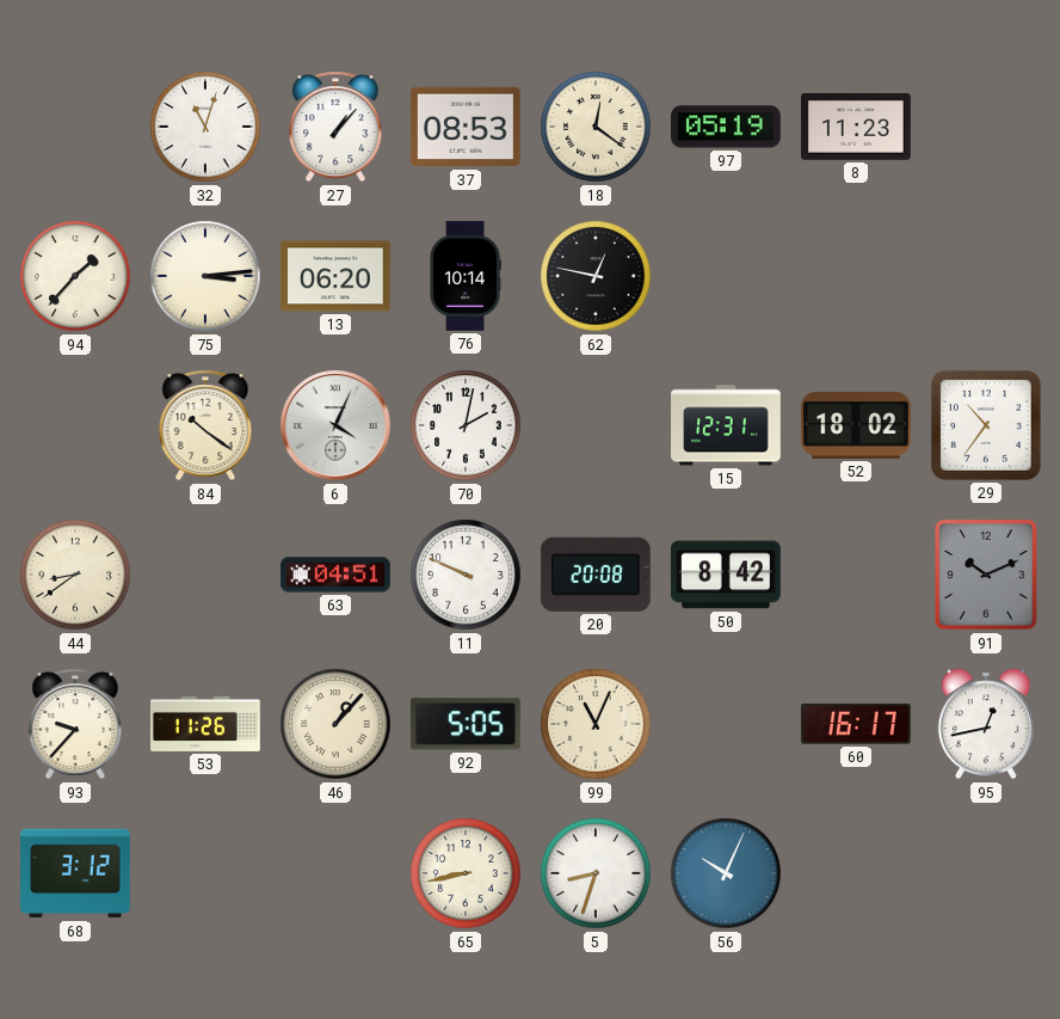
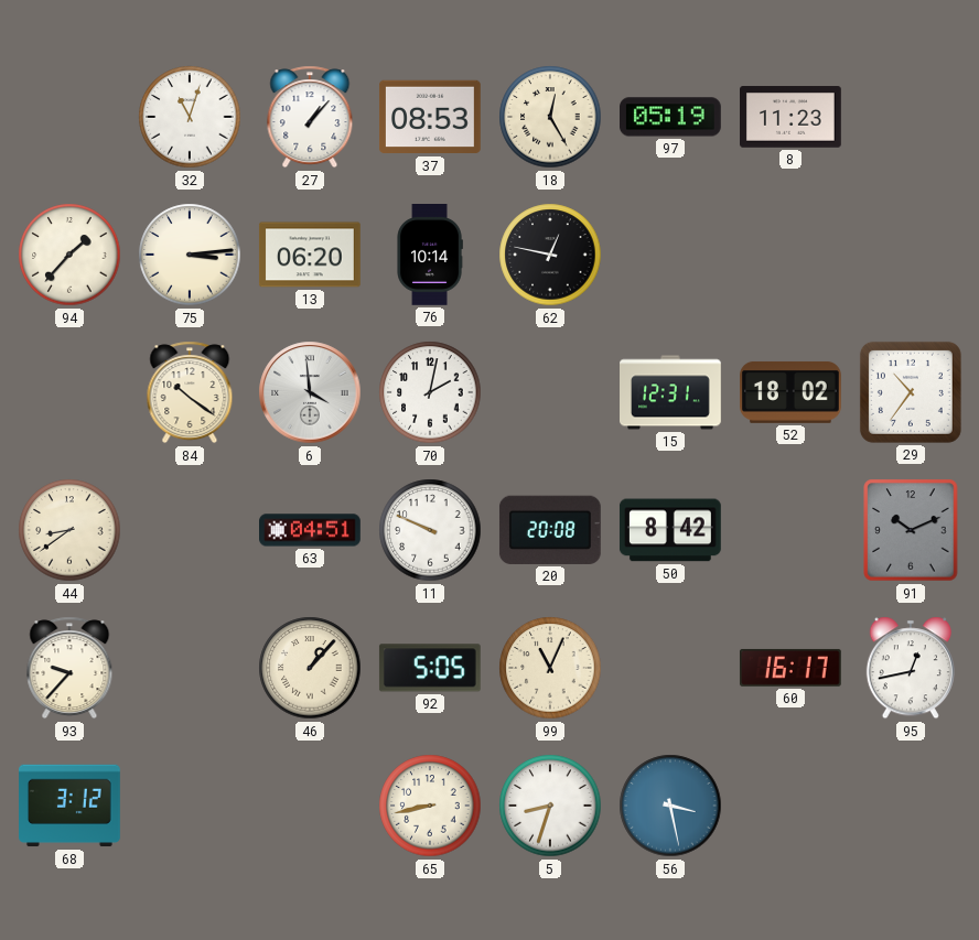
18: 12:21 -> 12:25 (550, 117)
6: 4:04 -> 3:59 (310, 392)
53: 11:26 -> none (207, 724)
56: 10:04 -> 3:28 (670, 806)
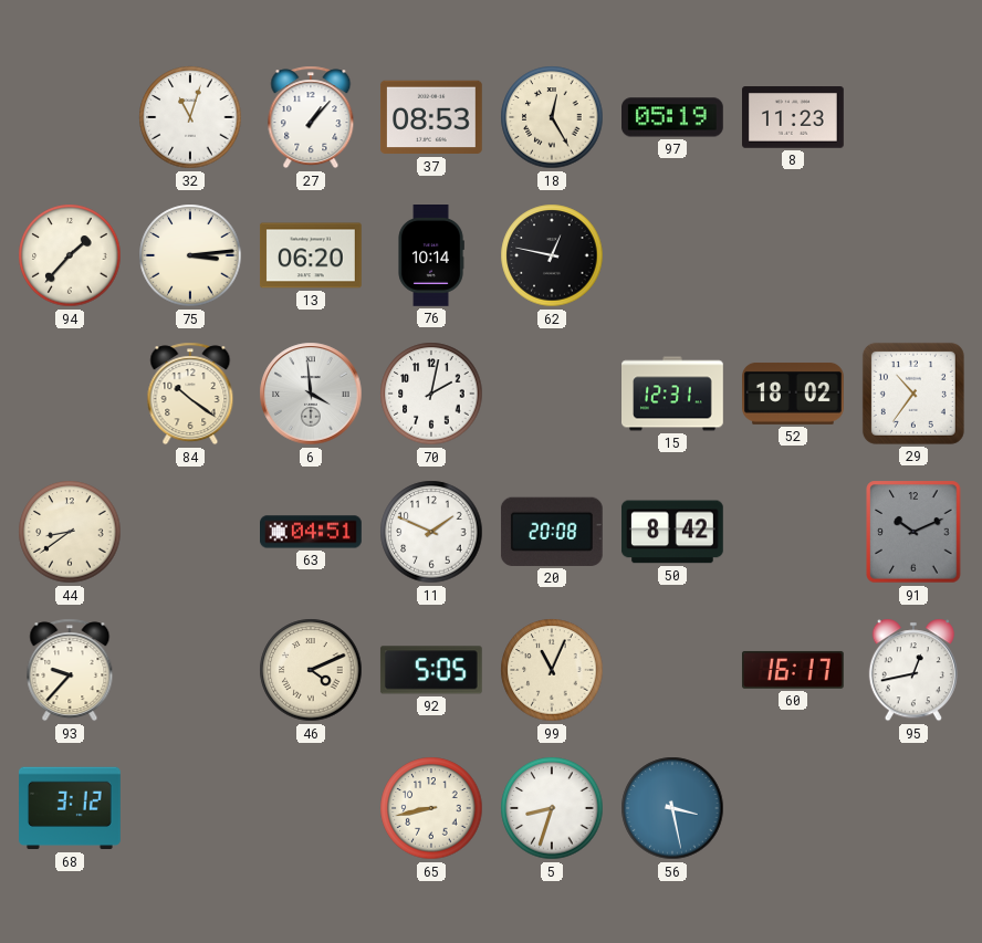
11: 9:49 -> 1:49 (431, 532)
46: 1:07 -> 4:11 (311, 670)
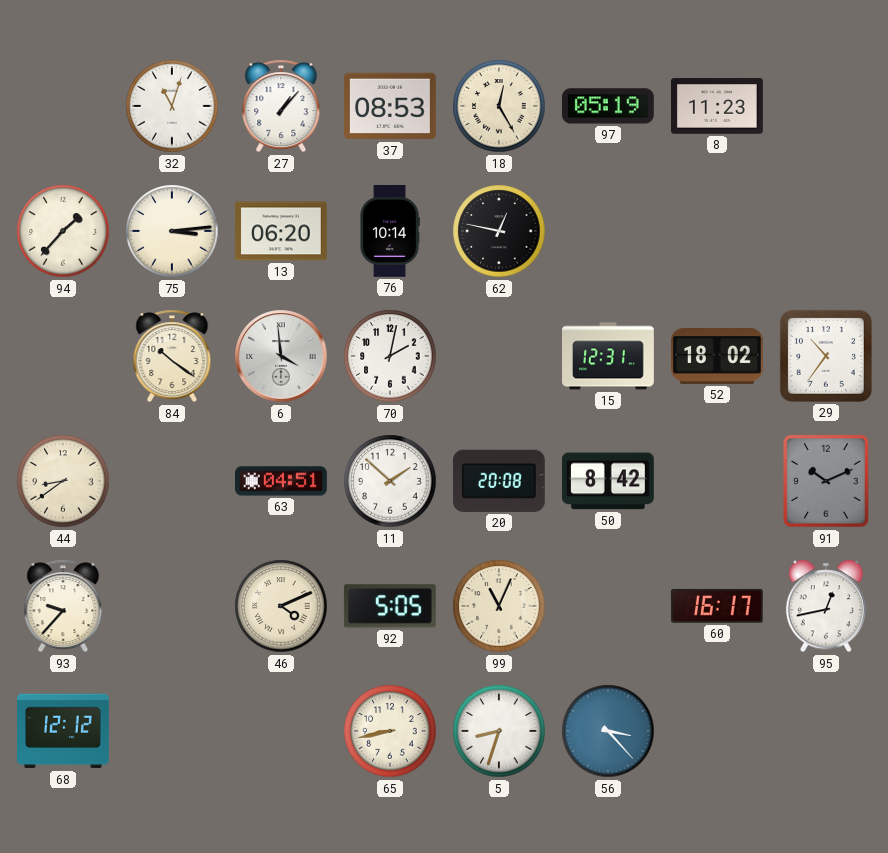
11: 1:49 -> 1:52 (390, 481)
68: 3:12 -> 12:12 (64, 731)
56: 3:28 -> 3:23 (608, 731)
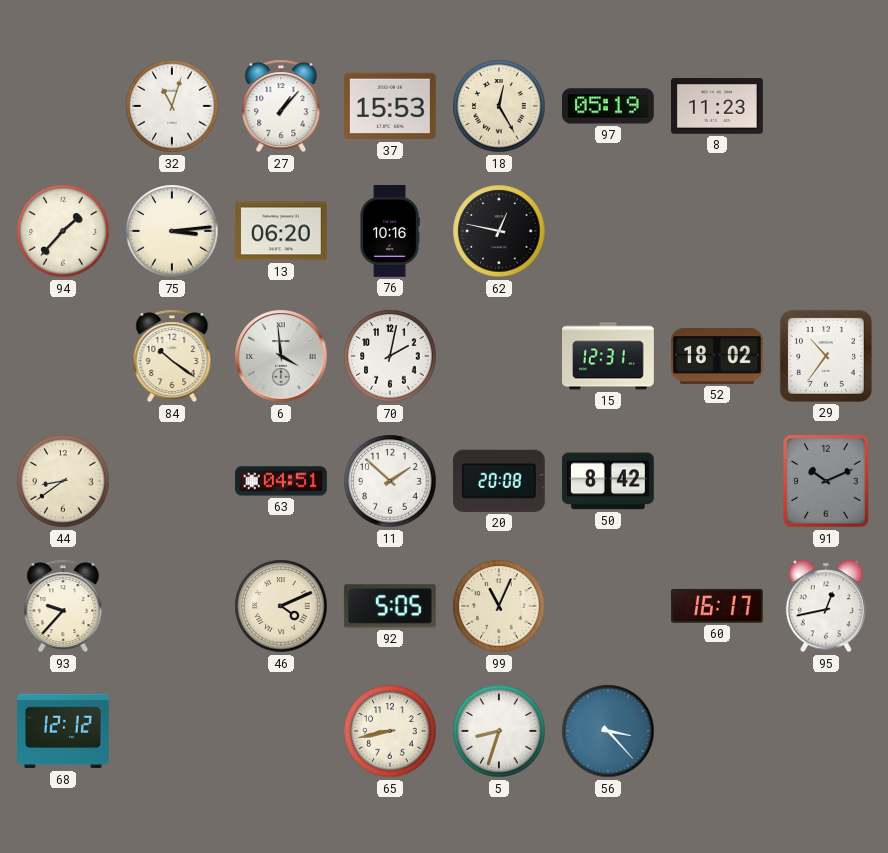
37: 08:53 -> 15:53 (391, 106)
76: 10:14 -> 10:16 (390, 232)
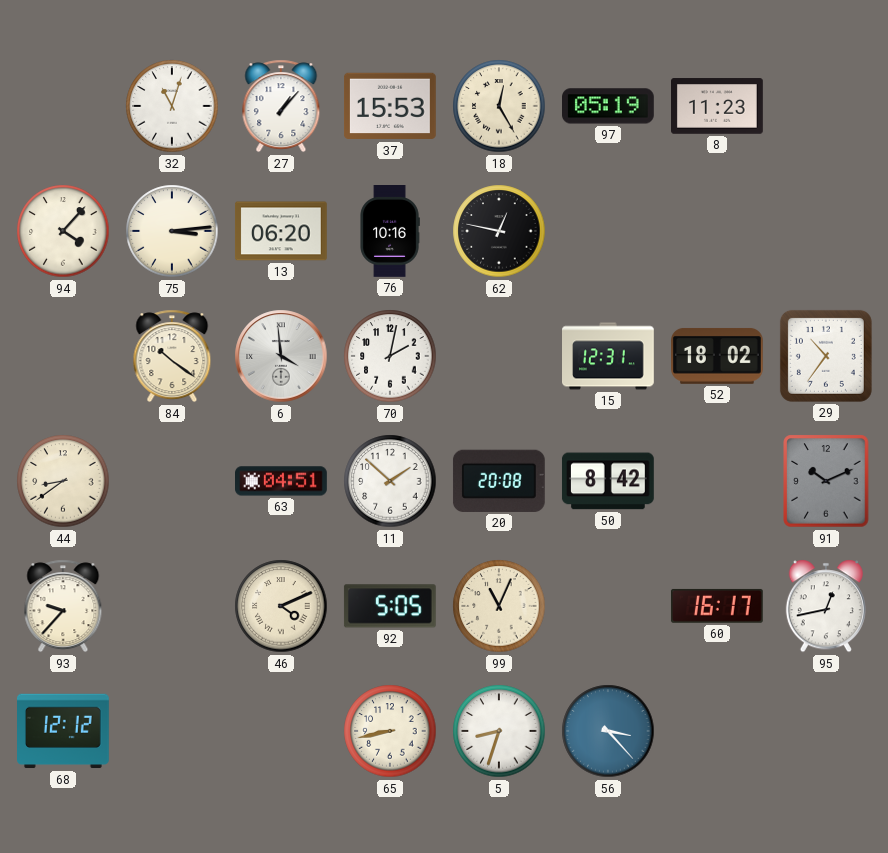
94: 1:37 -> 4:07 (63, 231)
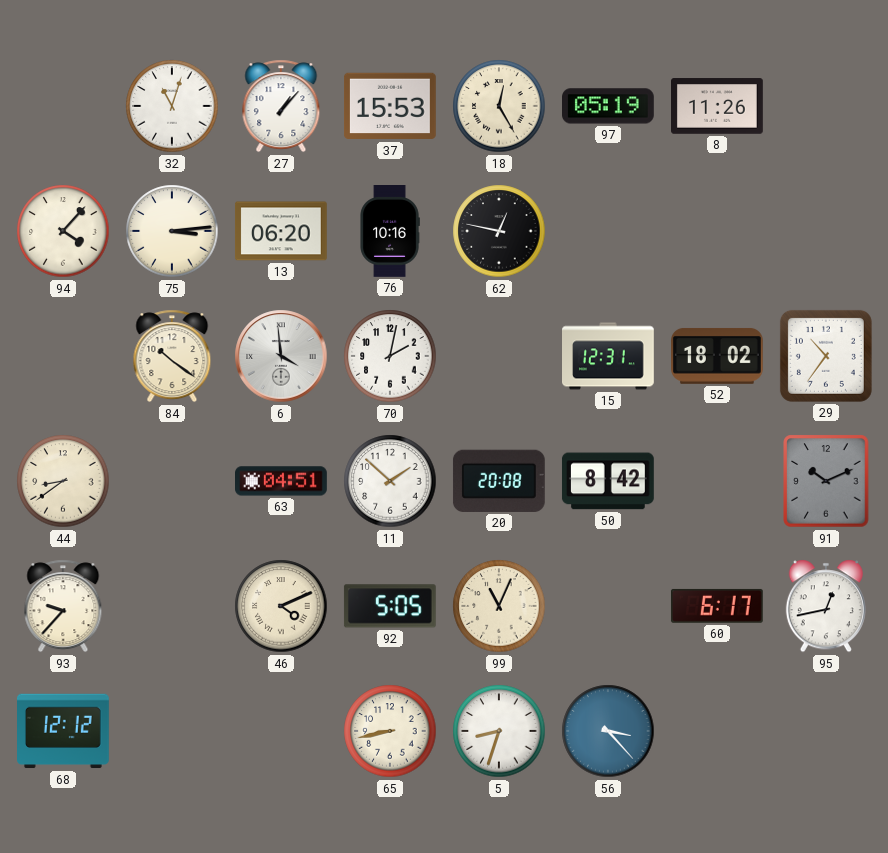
8: 11:23 -> 11:26 (718, 106)
60: 16:17 -> 6:17 (717, 606)
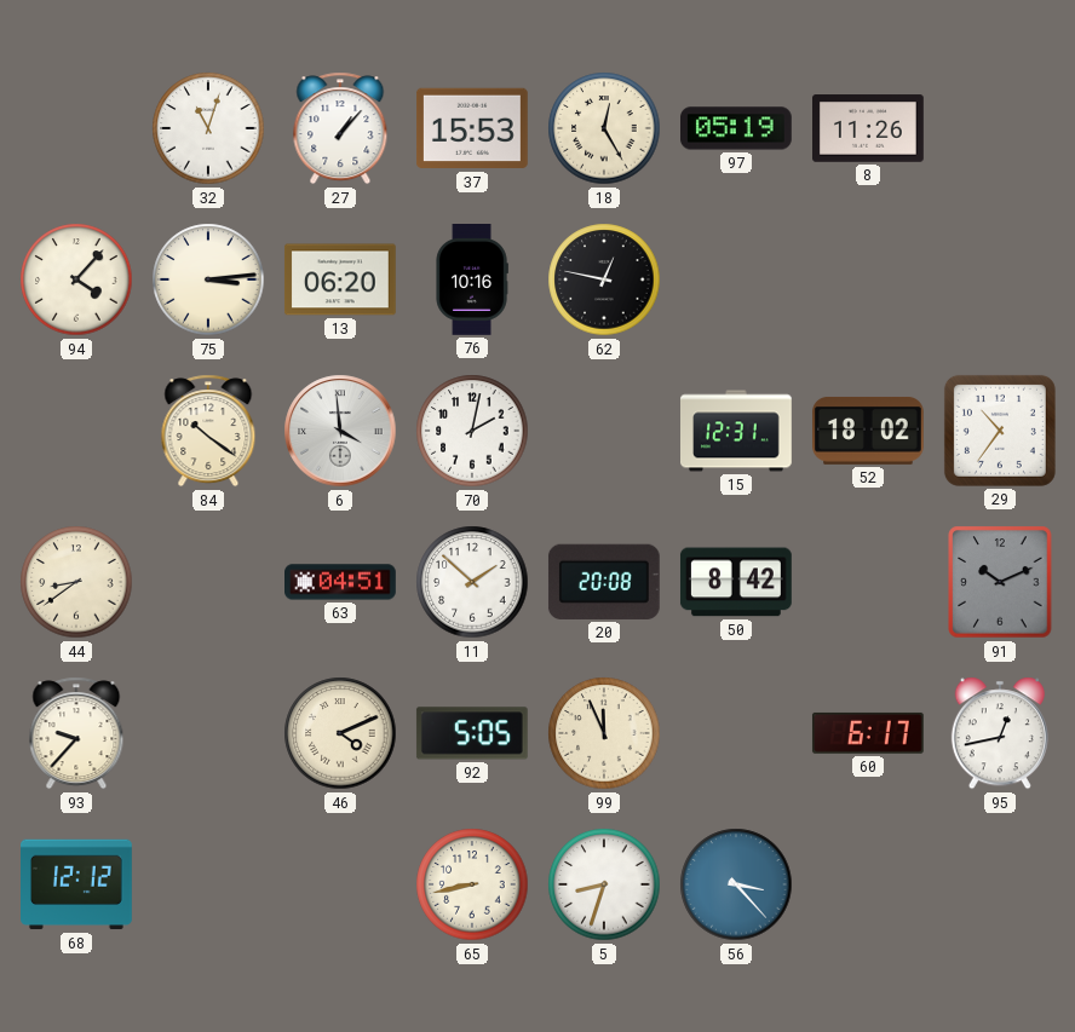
99: 11:04 -> 11:56 (604, 733)
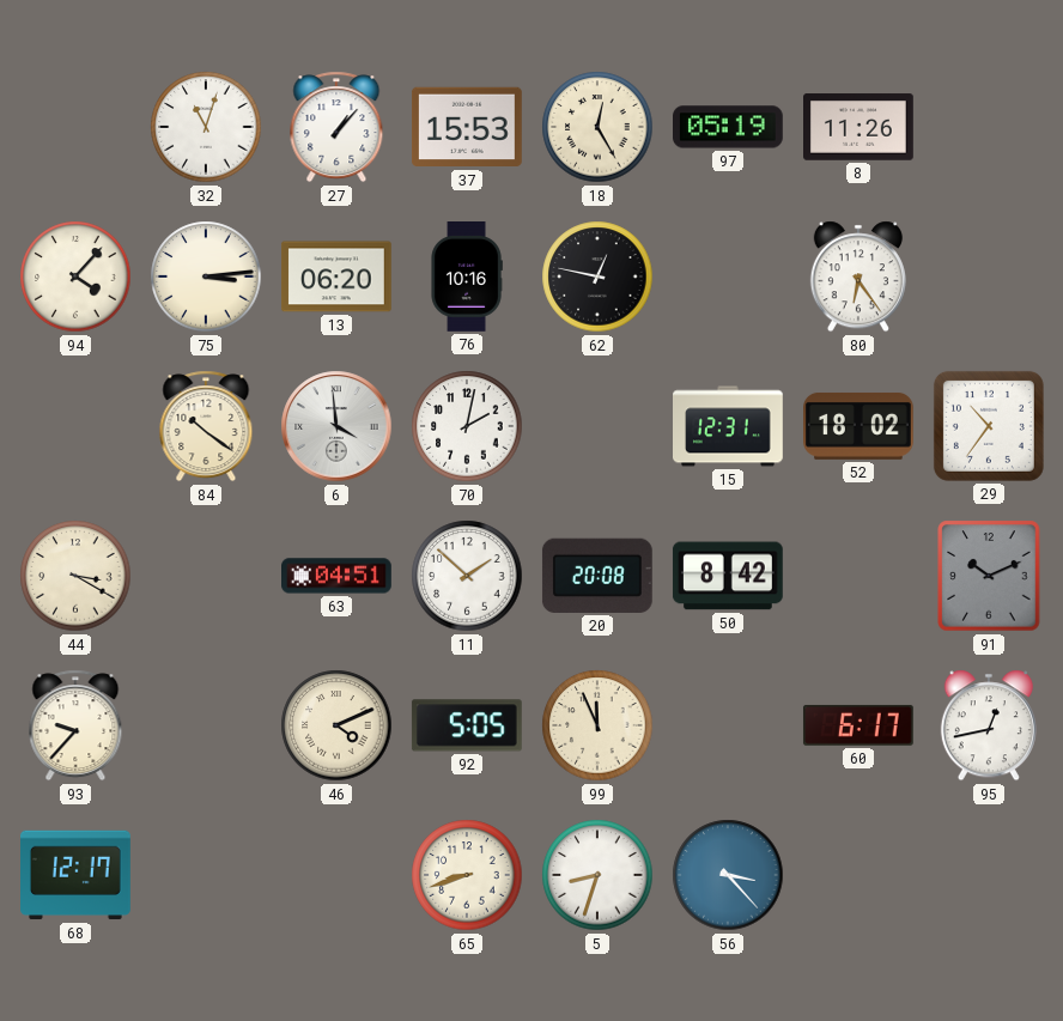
80: none -> 6:24 (858, 276)
44: 8:39 -> 3:20 (75, 576)
68: 12:12 -> 12:17 (77, 875)
65: 8:43 -> 8:42 (467, 875)
